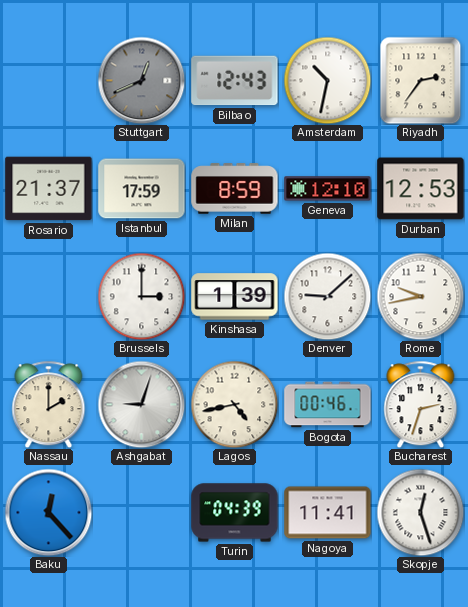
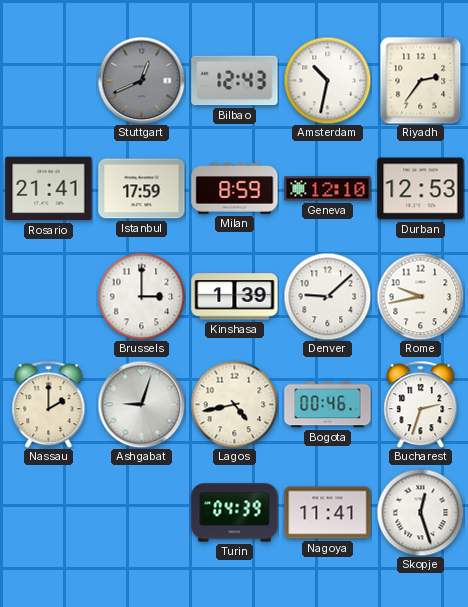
Rosario: 21:37 -> 21:41 (49, 189)
Baku: 12:23 -> none (48, 512)
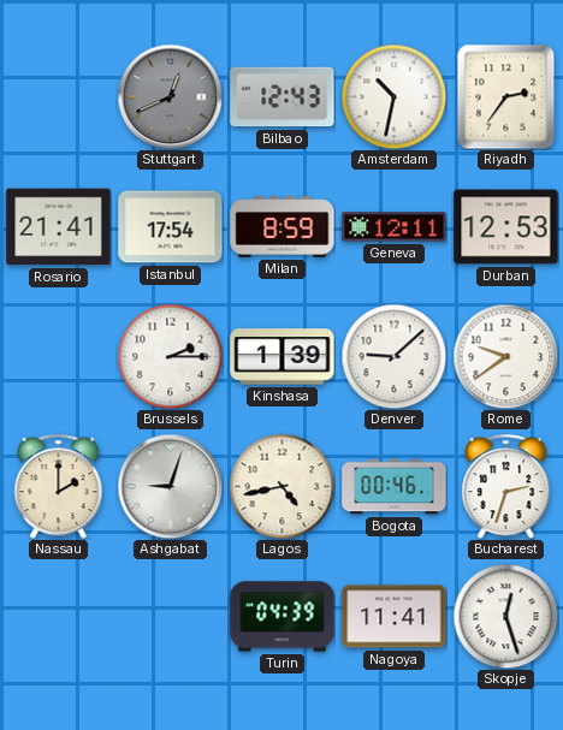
Istanbul: 17:59 -> 17:54 (171, 227)
Geneva: 12:10 -> 12:11 (395, 227)
Brussels: 3:00 -> 2:15 (170, 356)
Rome: 9:43 -> 9:39 (505, 356)
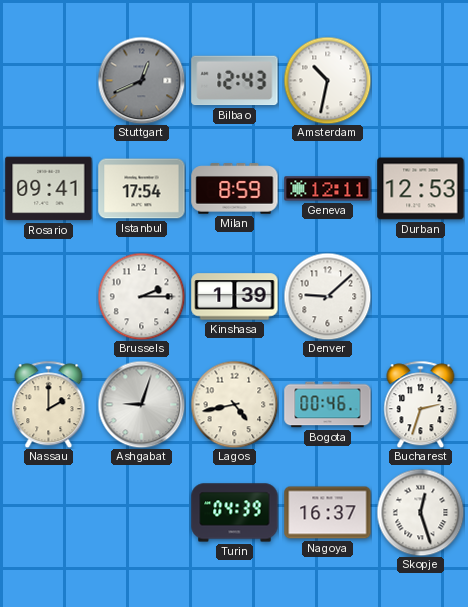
Riyadh: 2:36 -> none (506, 96)
Rosario: 21:41 -> 09:41 (49, 189)
Rome: 9:39 -> none (505, 356)
Nagoya: 11:41 -> 16:37 (328, 513)
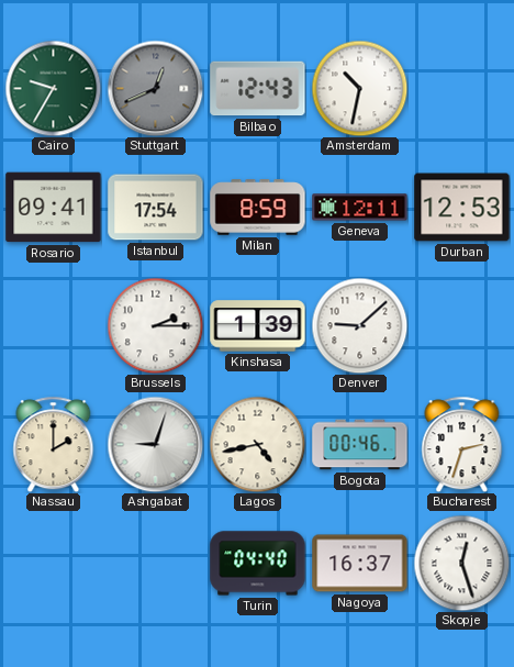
Cairo: none -> 9:35 (53, 88)
Turin: 04:39 -> 04:40 (258, 564)
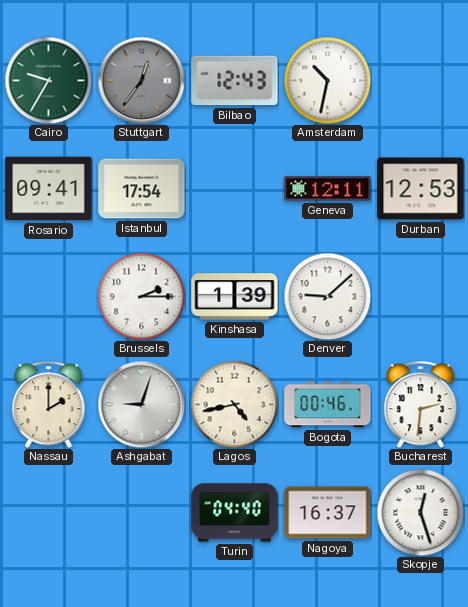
Stuttgart: 12:41 -> 12:36 (141, 80)
Milan: 8:59 -> none (258, 208)
Bucharest: 2:33 -> 2:31 (421, 404)
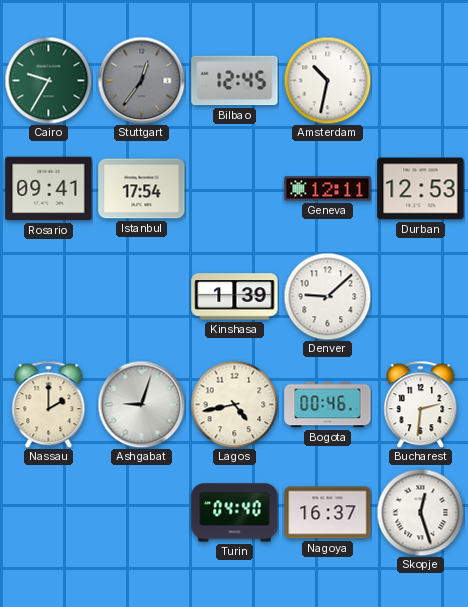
Bilbao: 12:43 -> 12:45 (235, 81)
Brussels: 2:15 -> none (141, 296)
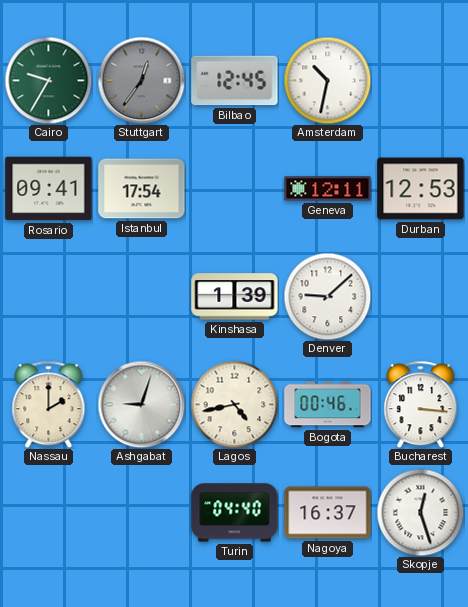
Bucharest: 2:31 -> 3:16 (421, 404)
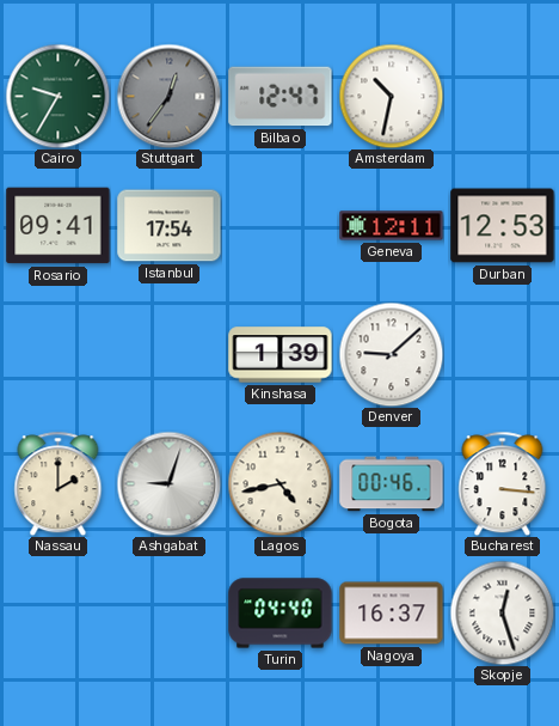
Bilbao: 12:45 -> 12:47 (281, 97)
